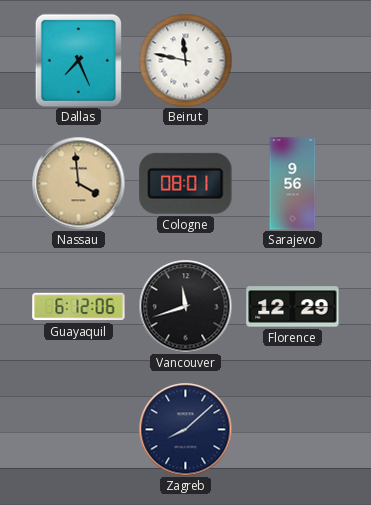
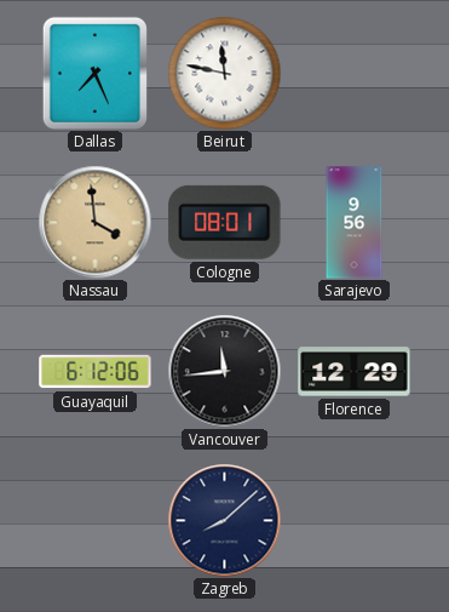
Vancouver: 11:42 -> 11:44 (224, 371)
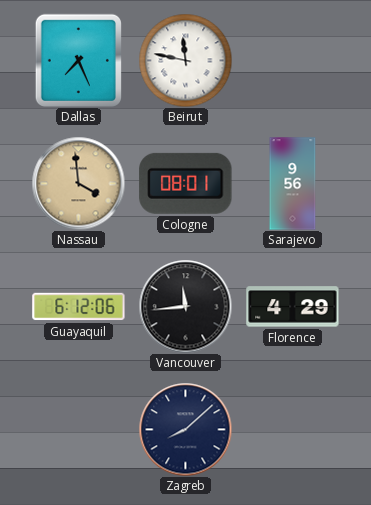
Florence: 12:29 -> 4:29 (293, 307)
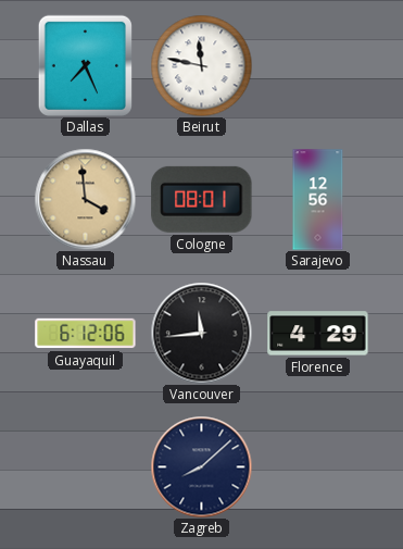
Sarajevo: 9:56 -> 12:56 (318, 200)
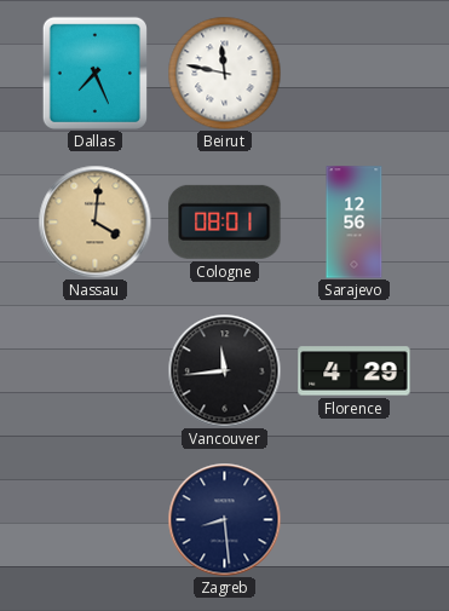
Nassau: 3:59 -> 4:01 (94, 221)
Guayaquil: 6:12 -> none (86, 334)
Zagreb: 8:08 -> 8:29 (224, 519)
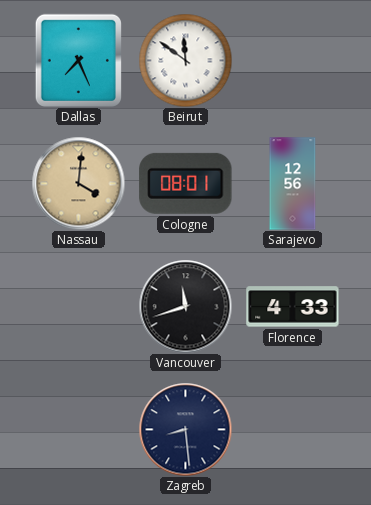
Beirut: 11:47 -> 11:51 (185, 60)
Vancouver: 11:44 -> 11:42 (185, 306)
Florence: 4:29 -> 4:33 (293, 307)
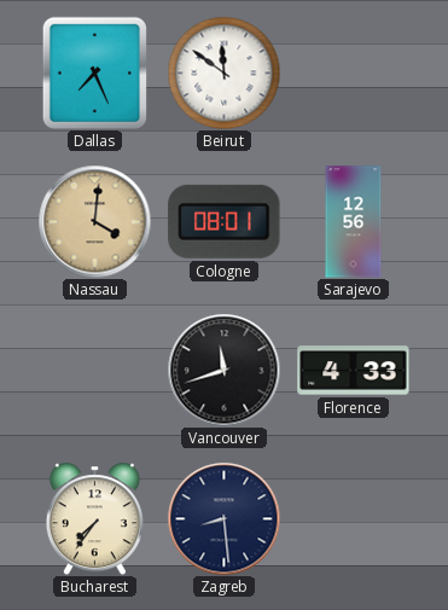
Bucharest: none -> 7:36 (94, 518)
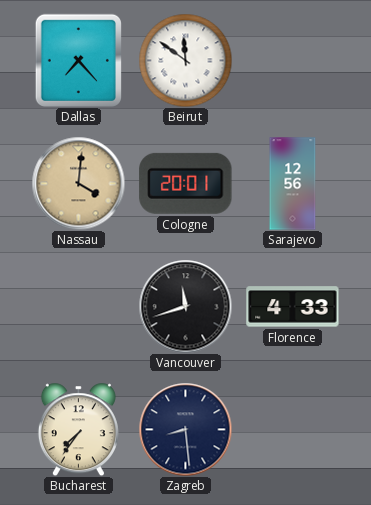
Dallas: 7:26 -> 7:23 (78, 60)
Cologne: 08:01 -> 20:01 (186, 183)
